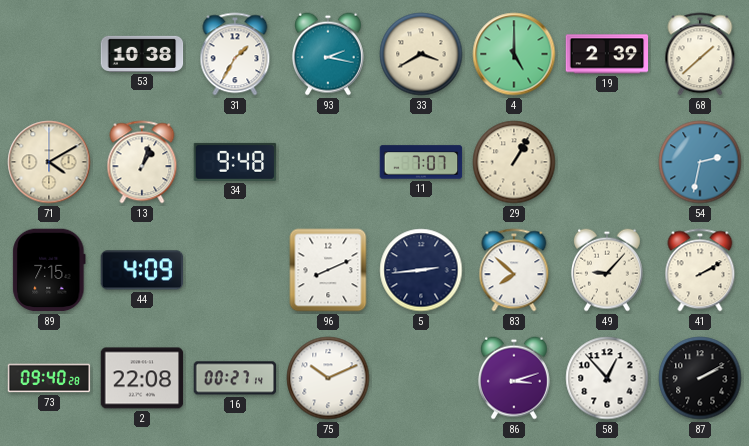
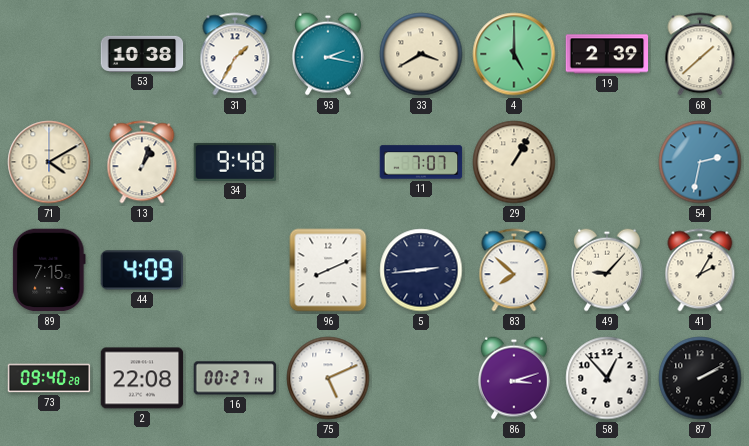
41: 2:10 -> 2:05 (700, 270)
75: 10:11 -> 5:11 (328, 378)
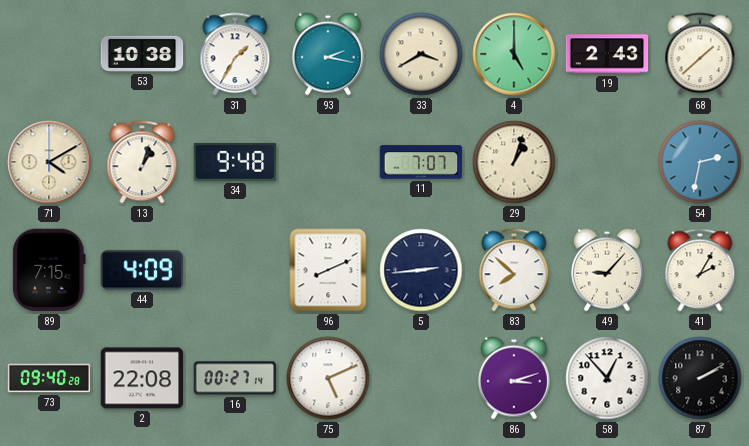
19: 2:39 -> 2:43 (607, 54)
29: 1:05 -> 1:03 (514, 162)
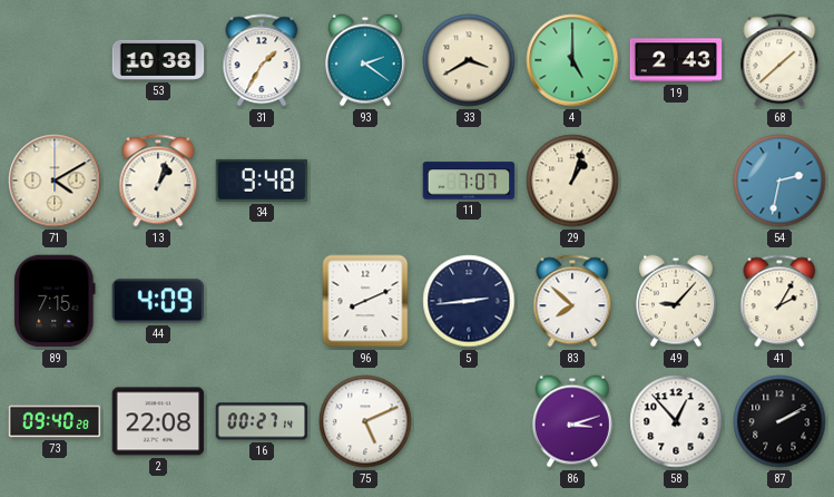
93: 2:17 -> 2:21 (365, 60)
